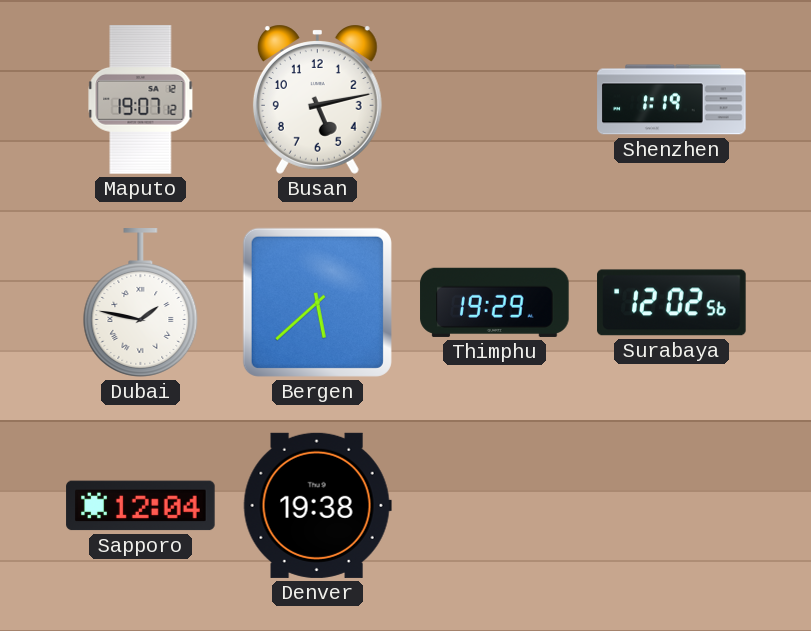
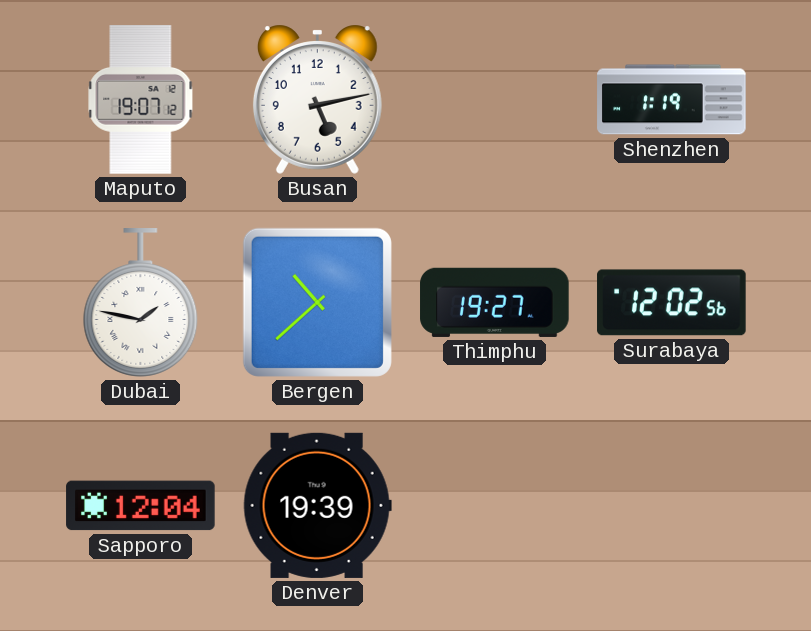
Bergen: 5:38 -> 10:38 (317, 302)
Thimphu: 19:29 -> 19:27 (495, 302)
Denver: 19:38 -> 19:39 (317, 505)
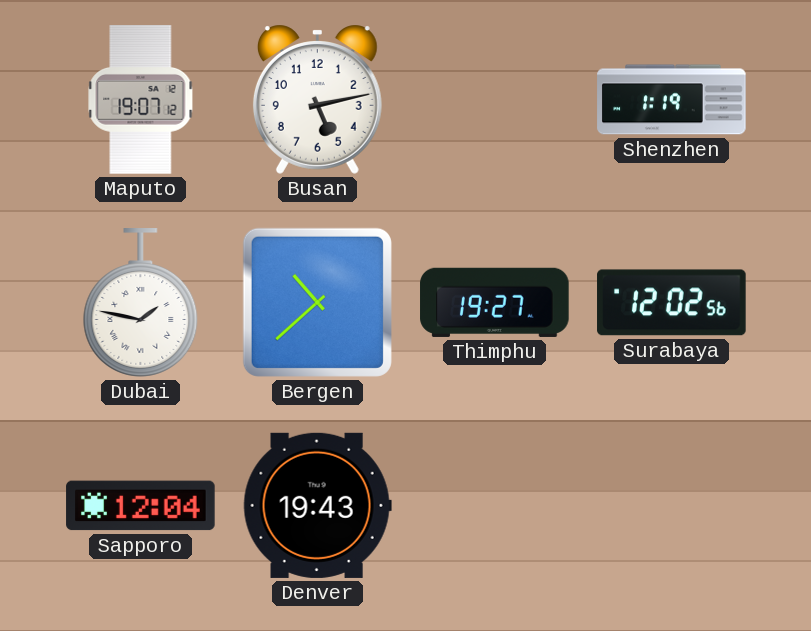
Denver: 19:39 -> 19:43 (317, 505)
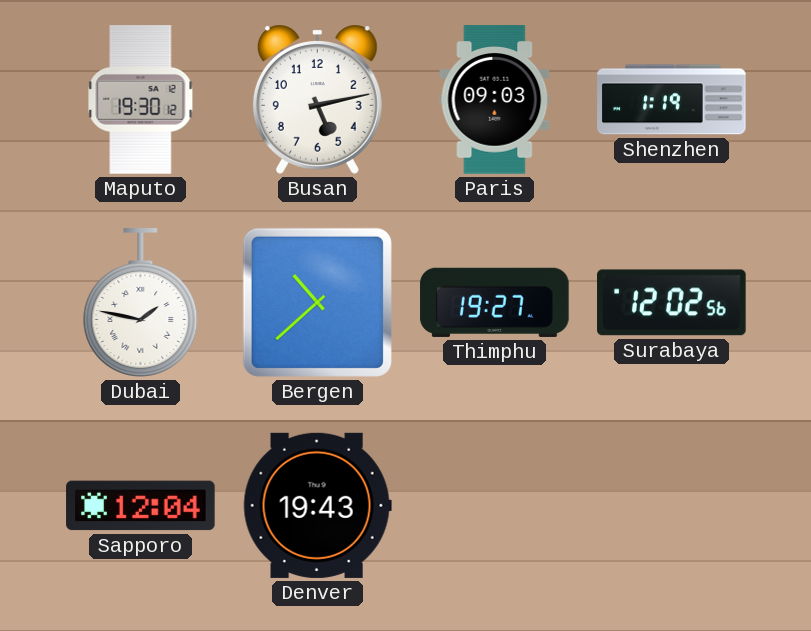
Maputo: 19:07 -> 19:30 (141, 100)
Paris: none -> 09:03 (495, 100)
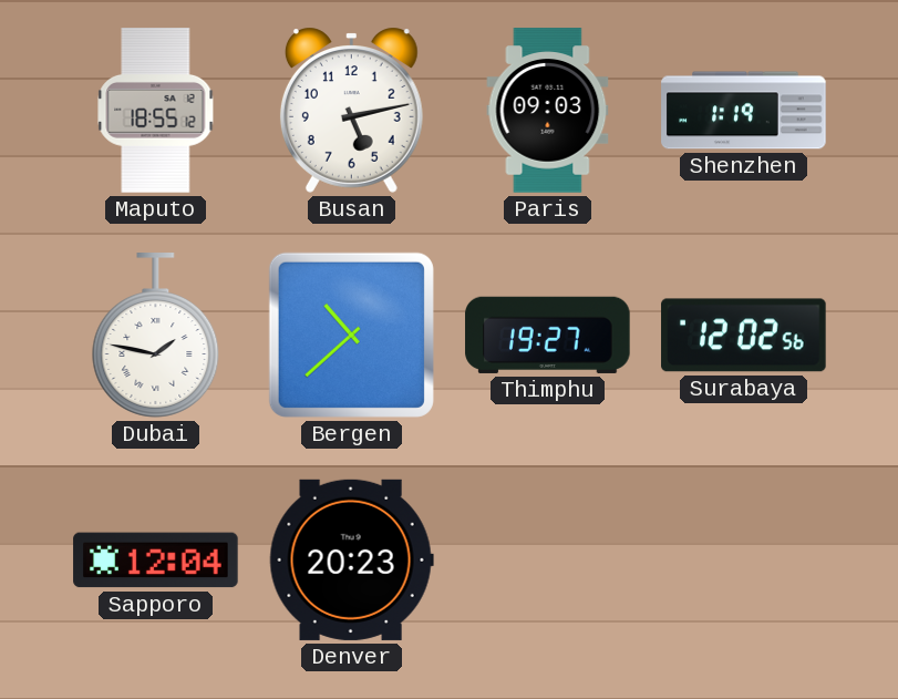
Maputo: 19:30 -> 18:55 (156, 111)
Denver: 19:43 -> 20:23 (351, 559)
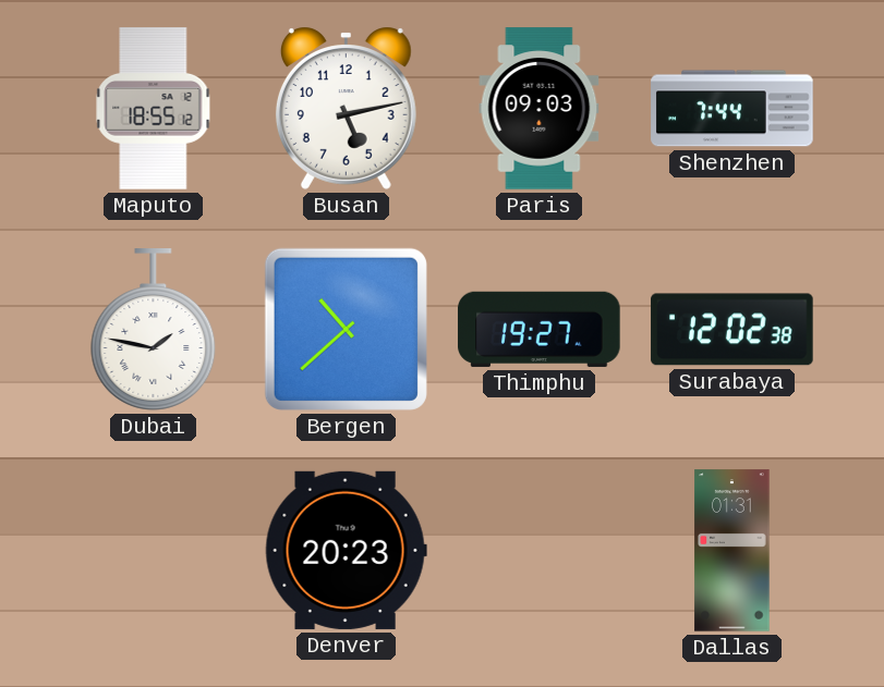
Shenzhen: 1:19 -> 7:44 (732, 109)
Surabaya: 12:02:56 -> 12:02:38 (732, 330)
Sapporo: 12:04 -> none (156, 561)
Dallas: none -> 01:31 (732, 551)
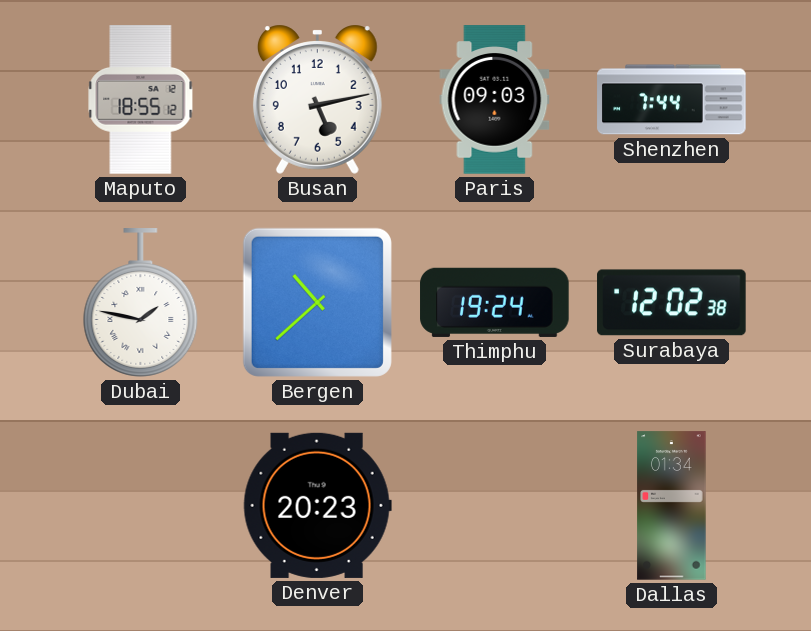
Thimphu: 19:27 -> 19:24 (495, 302)
Dallas: 01:31 -> 01:34 (672, 506)
